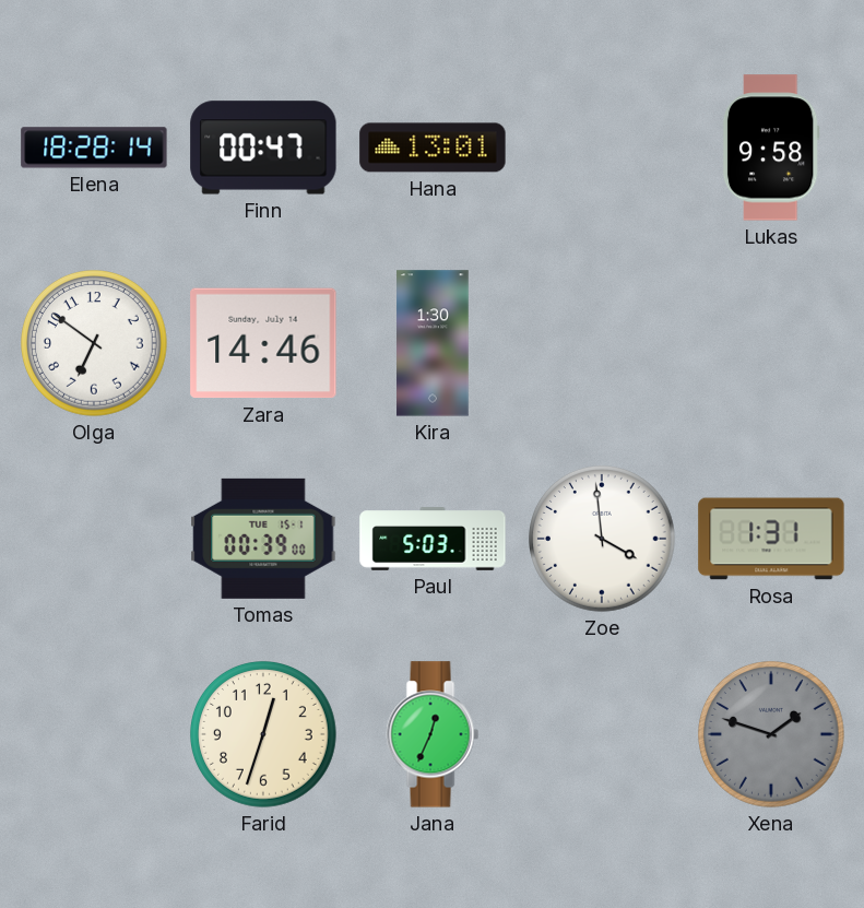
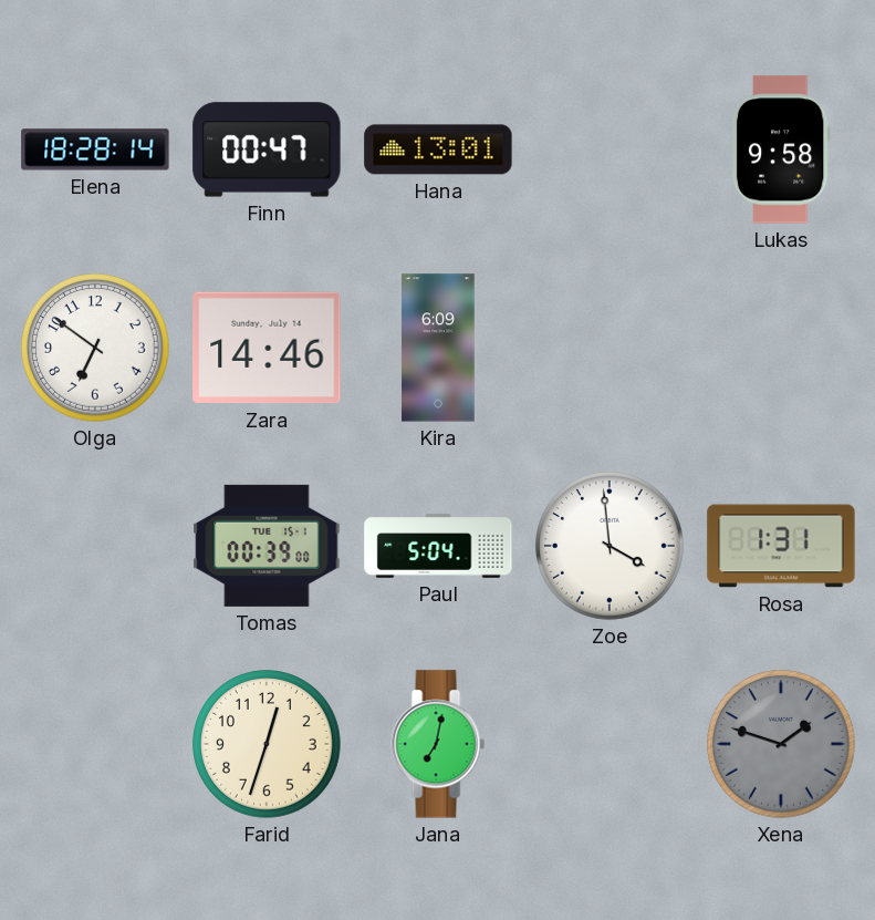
Kira: 1:30 -> 6:09 (438, 348)
Paul: 5:03 -> 5:04 (438, 546)
Jana: 12:34 -> 7:02 (438, 744)
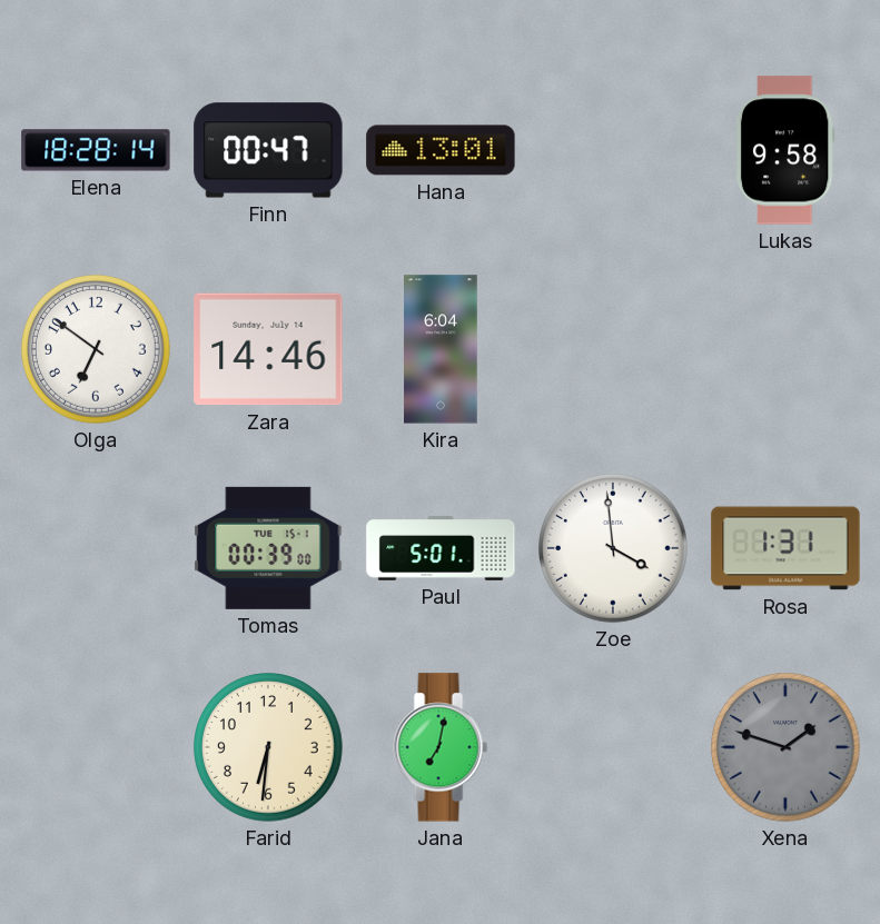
Kira: 6:09 -> 6:04 (441, 349)
Paul: 5:04 -> 5:01 (441, 548)
Farid: 12:33 -> 6:31 (269, 748)
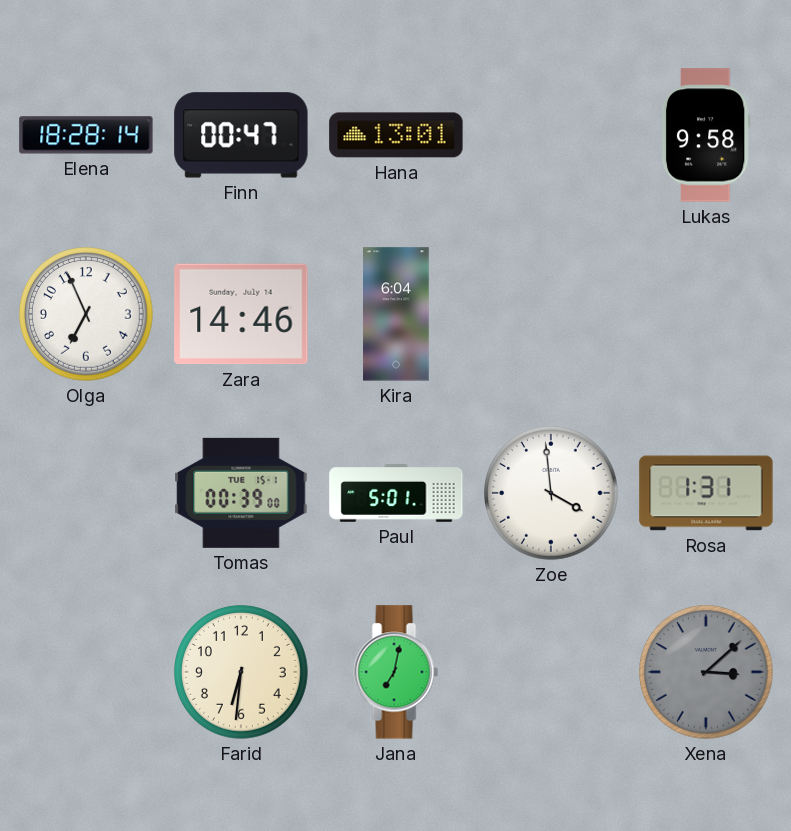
Olga: 6:51 -> 6:56 (87, 315)
Xena: 1:48 -> 3:08 (707, 673)
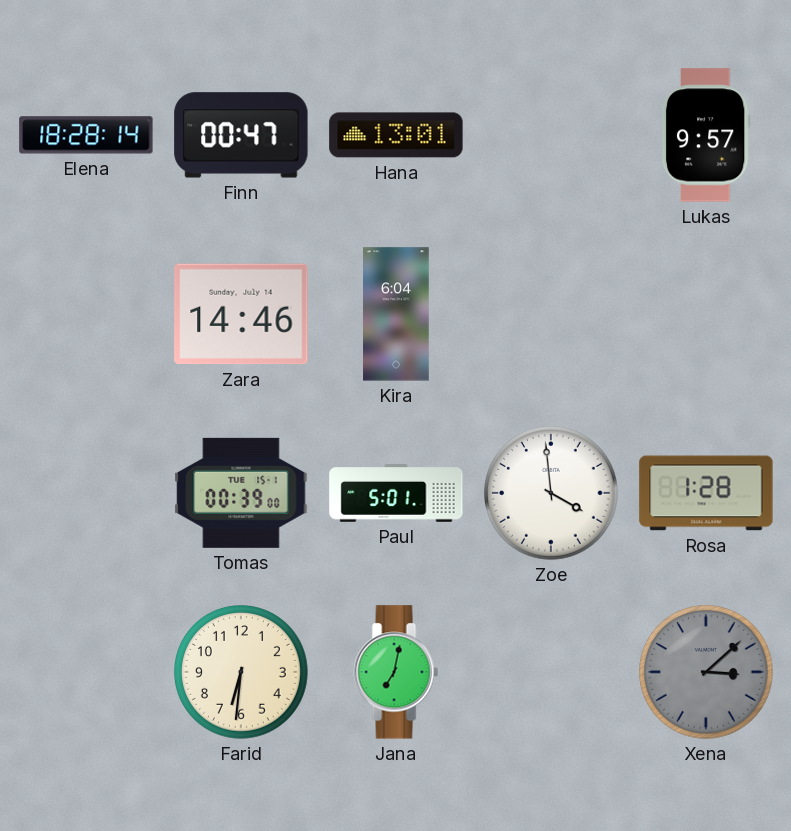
Lukas: 9:58 -> 9:57 (706, 135)
Olga: 6:56 -> none (87, 315)
Rosa: 1:31 -> 1:28 (706, 493)
